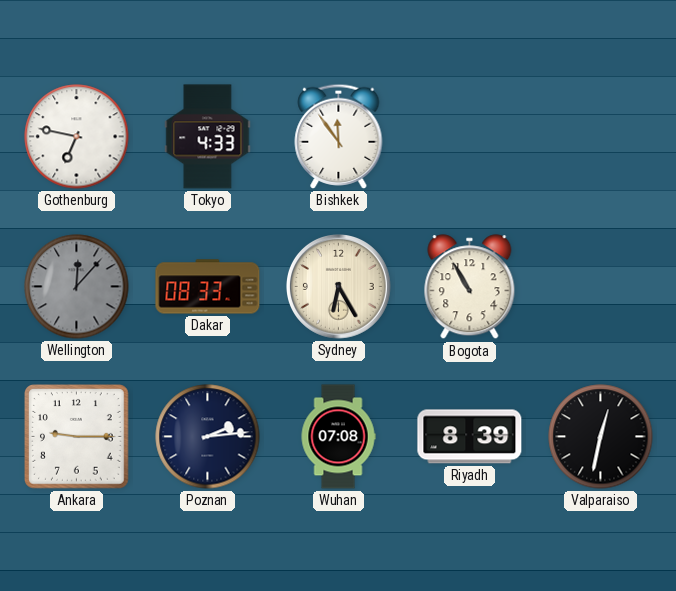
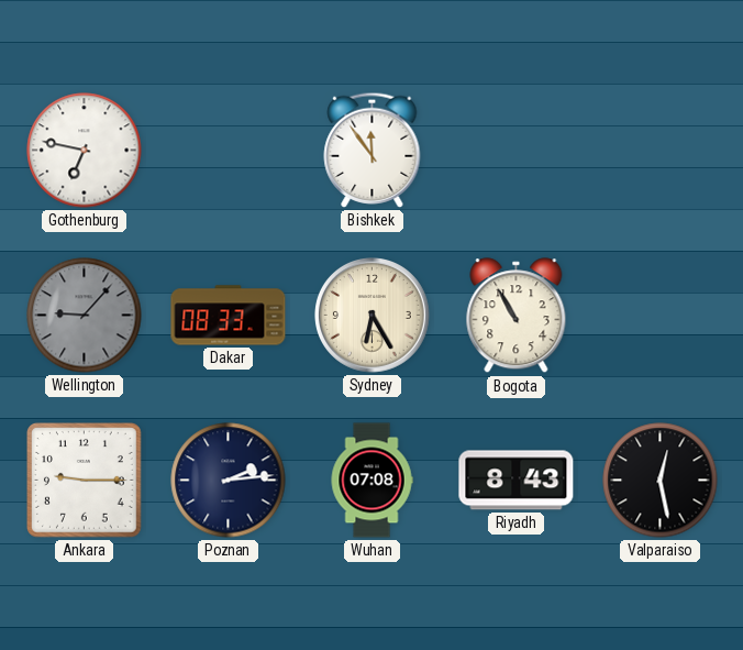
Tokyo: 4:33 -> none (208, 137)
Wellington: 12:07 -> 9:07 (85, 316)
Riyadh: 8:39 -> 8:43 (517, 481)
Valparaiso: 12:32 -> 12:28 (661, 481)
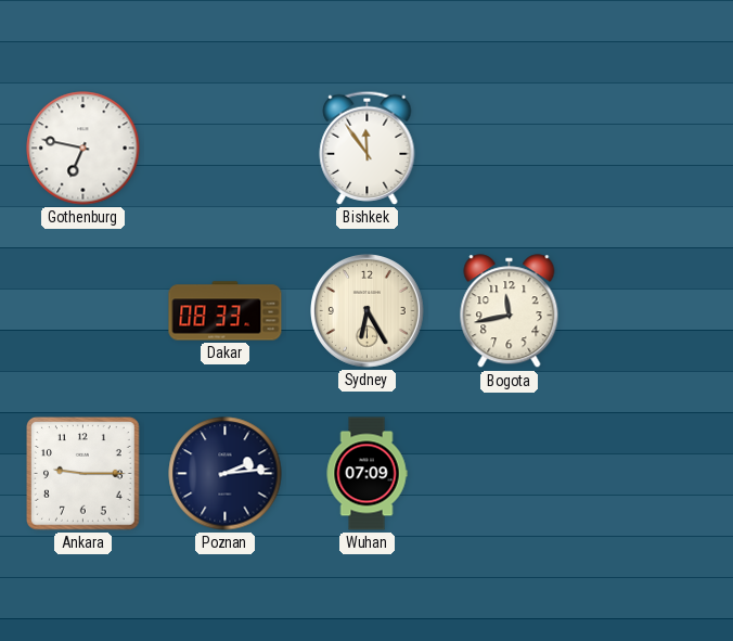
Wellington: 9:07 -> none (85, 316)
Bogota: 10:55 -> 11:43 (510, 311)
Wuhan: 07:08 -> 07:09 (366, 474)
Riyadh: 8:43 -> none (517, 481)
Valparaiso: 12:28 -> none (661, 481)
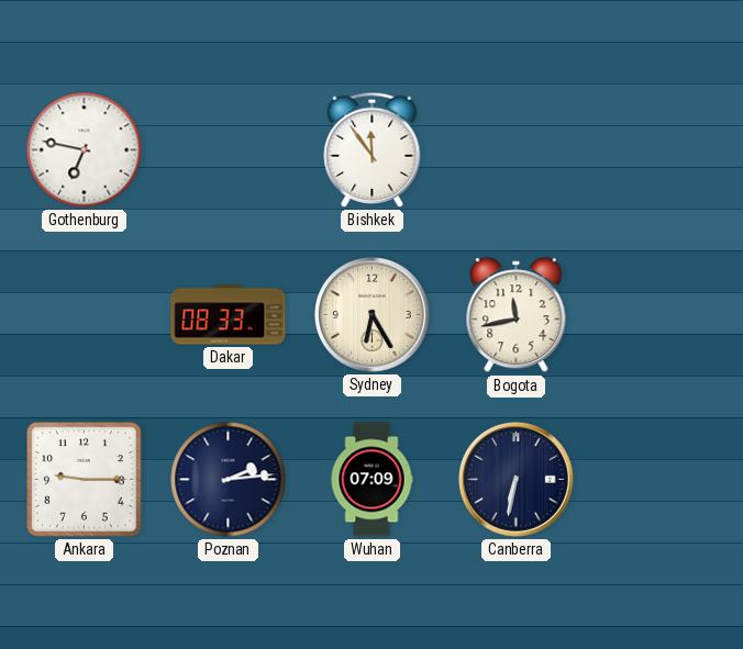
Canberra: none -> 6:32 (517, 480)
